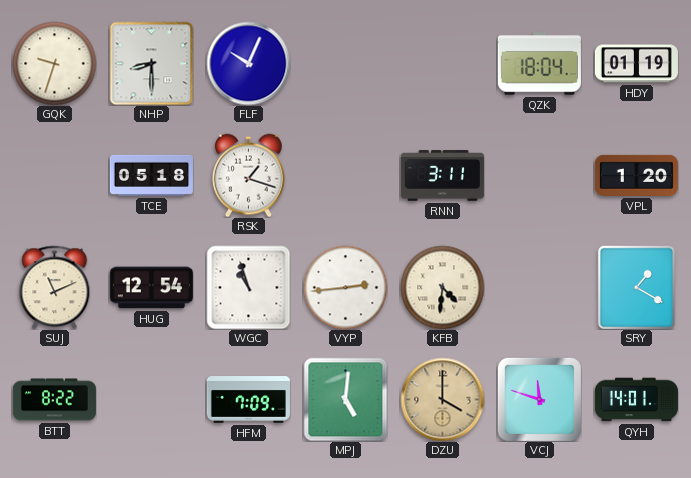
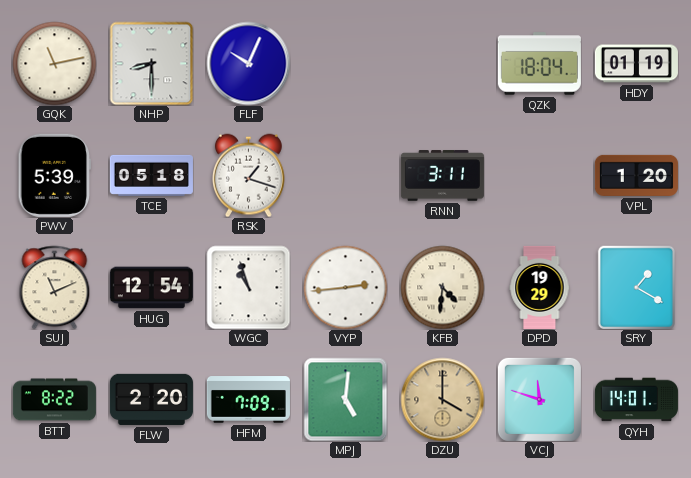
GQK: 9:33 -> 11:13 (54, 63)
PWV: none -> 5:39 (55, 175)
DPD: none -> 19:29 (540, 287)
FLW: none -> 2:20 (151, 399)
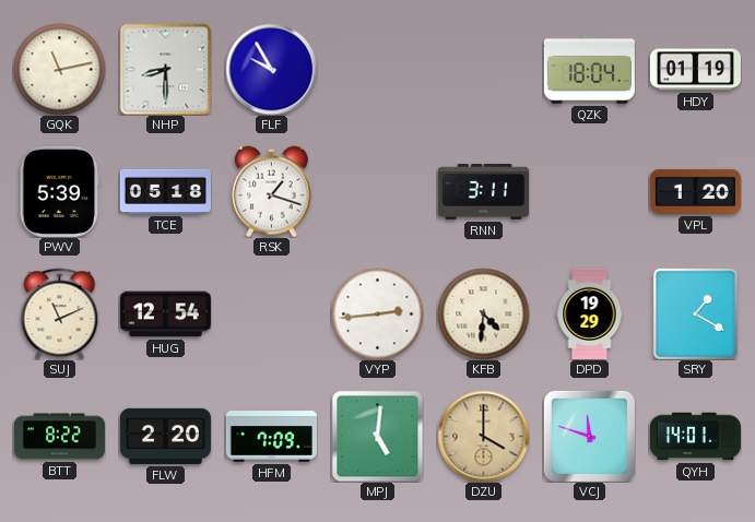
FLF: 10:04 -> 9:55 (271, 69)
WGC: 10:57 -> none (248, 287)
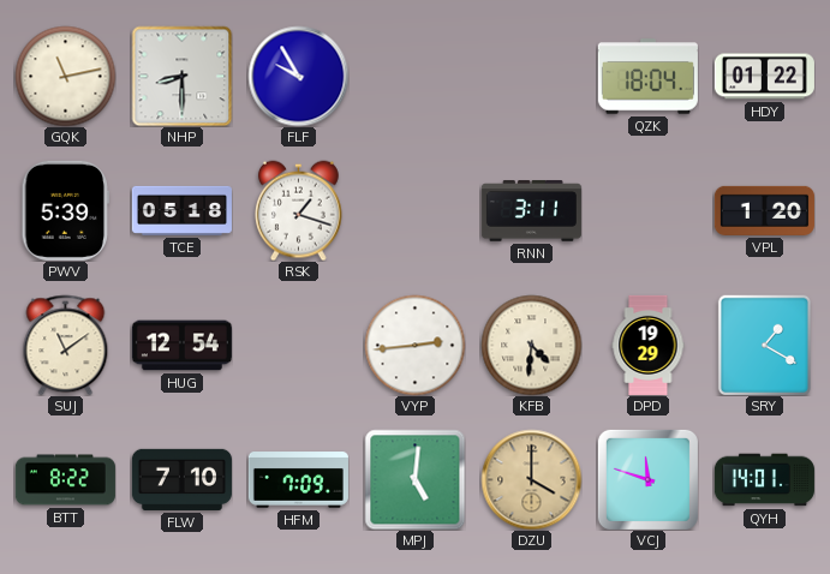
HDY: 01:19 -> 01:22 (764, 77)
SUJ: 11:11 -> 11:09 (66, 345)
FLW: 2:20 -> 7:10 (181, 479)
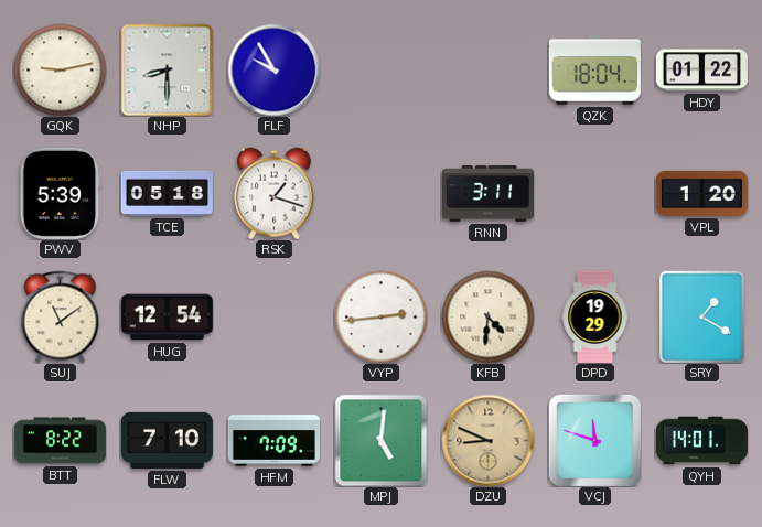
GQK: 11:13 -> 9:13 (60, 69)
DZU: 4:00 -> 8:49 (487, 440)
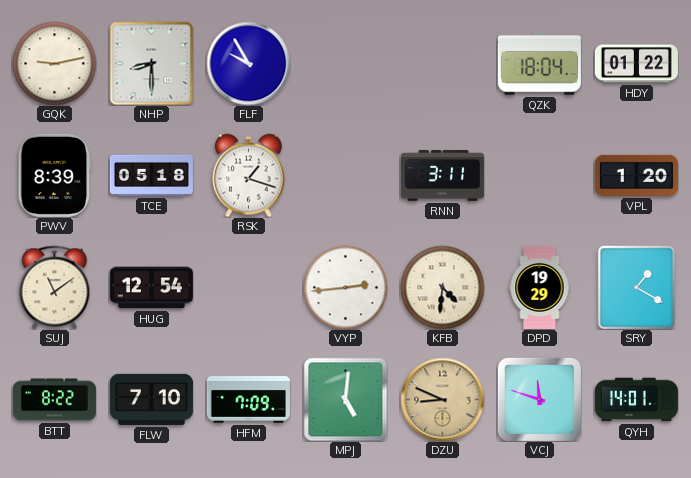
PWV: 5:39 -> 8:39 (55, 175)
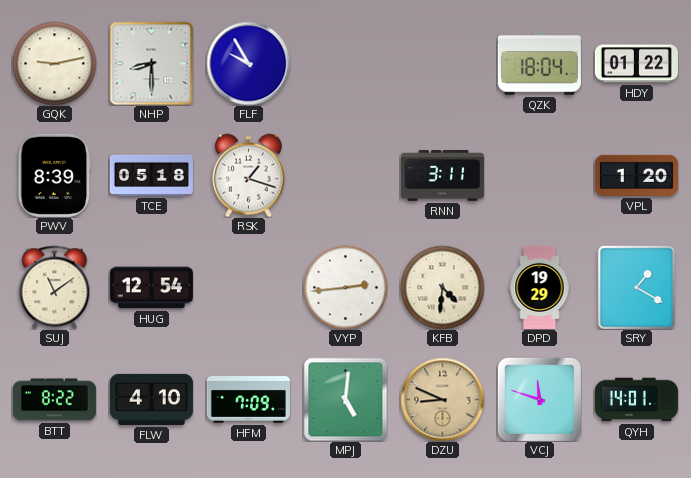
FLW: 7:10 -> 4:10 (151, 399)
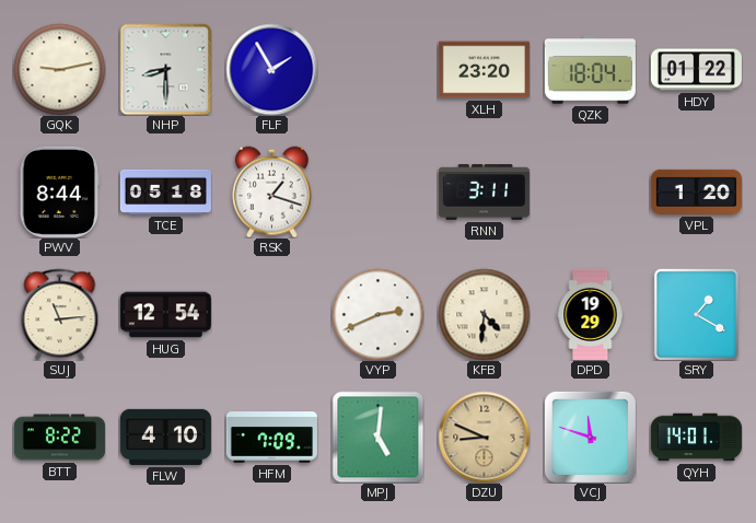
FLF: 9:55 -> 1:55 (271, 69)
XLH: none -> 23:20 (484, 70)
PWV: 8:39 -> 8:44 (60, 191)
SUJ: 11:09 -> 11:14 (60, 314)
VYP: 2:44 -> 2:41 (377, 314)
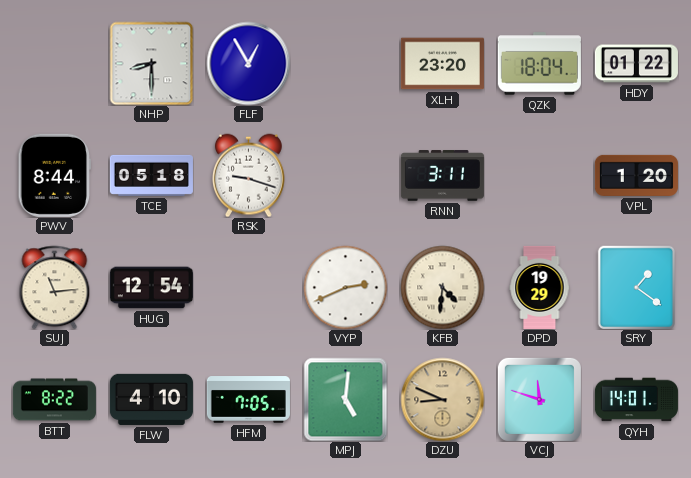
GQK: 9:13 -> none (59, 69)
FLF: 1:55 -> 12:55 (248, 63)
RSK: 1:18 -> 9:18 (248, 175)
SRY: 1:20 -> 1:21 (636, 287)
HFM: 7:09 -> 7:05 (248, 400)
